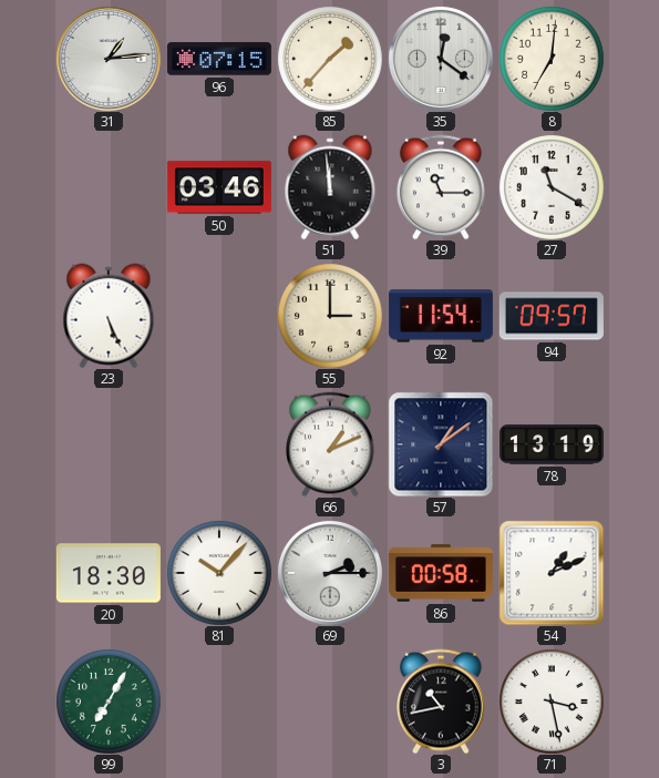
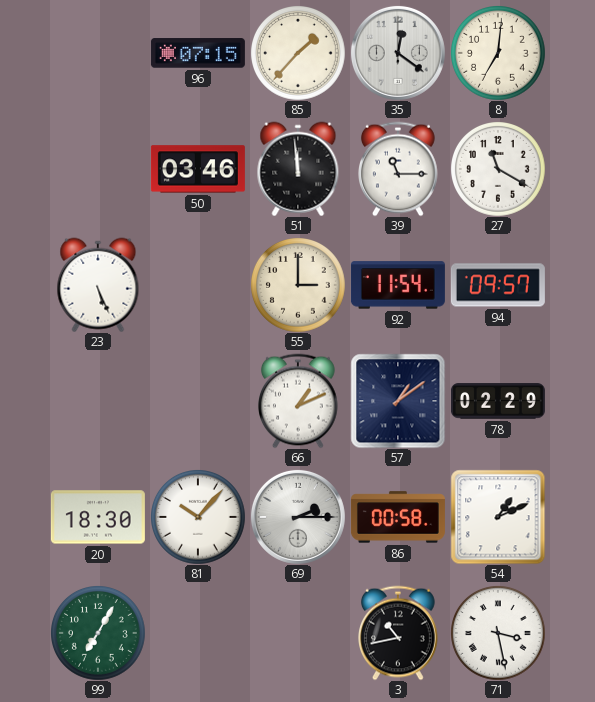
31: 1:14 -> none (109, 59)
78: 13:19 -> 02:29 (498, 401)
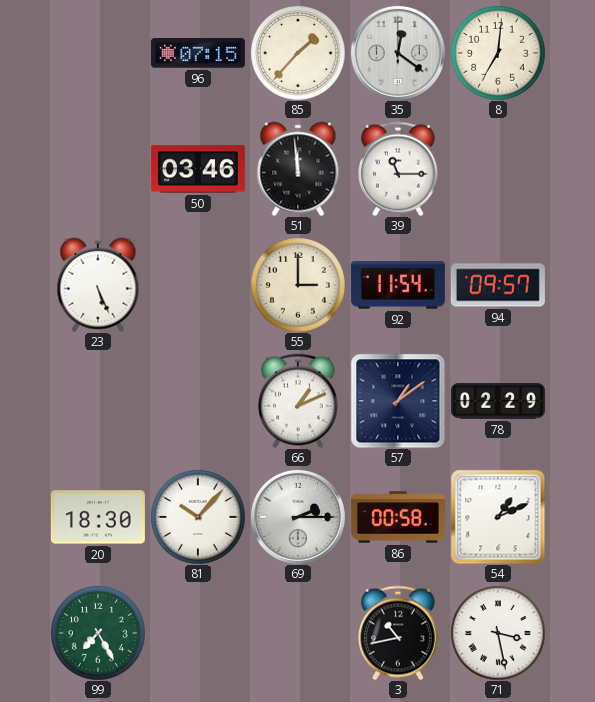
27: 11:20 -> none (498, 169)
99: 7:05 -> 7:25 (98, 633)
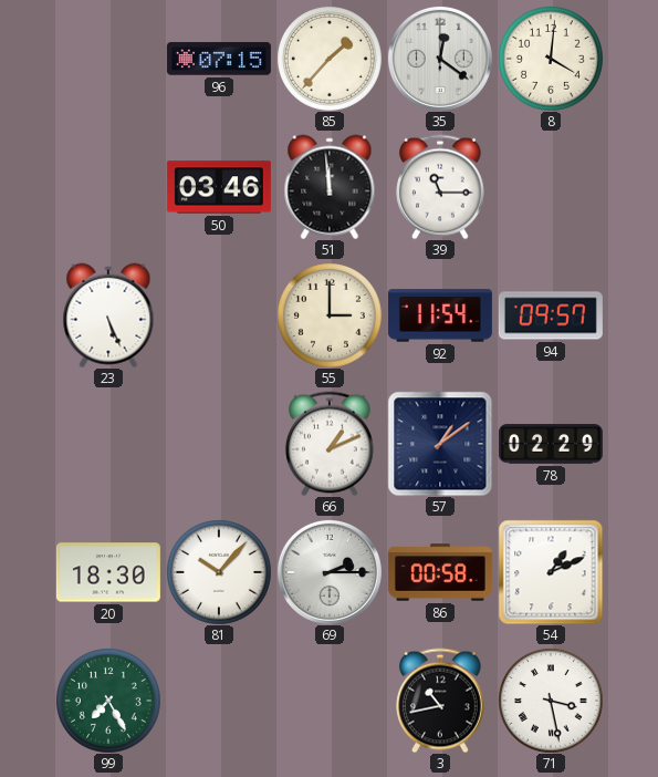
8: 7:01 -> 4:01 (551, 59)
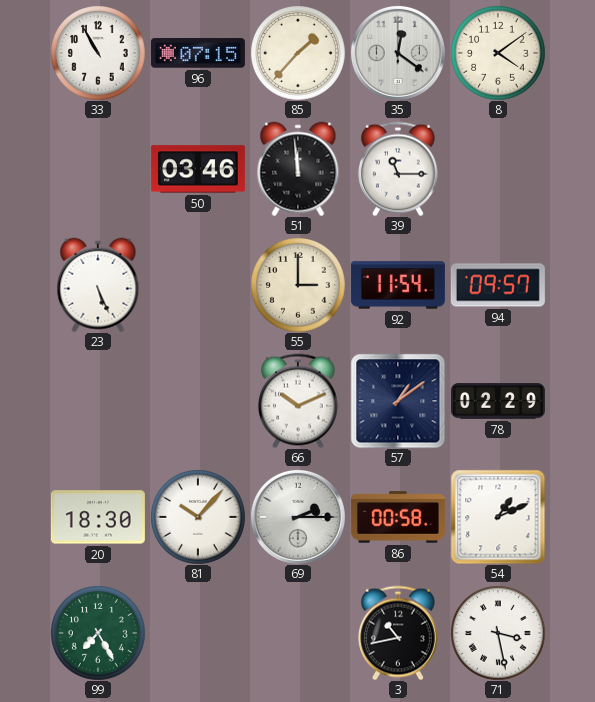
33: none -> 10:55 (98, 53)
8: 4:01 -> 4:09 (498, 53)
66: 1:11 -> 10:11 (299, 401)
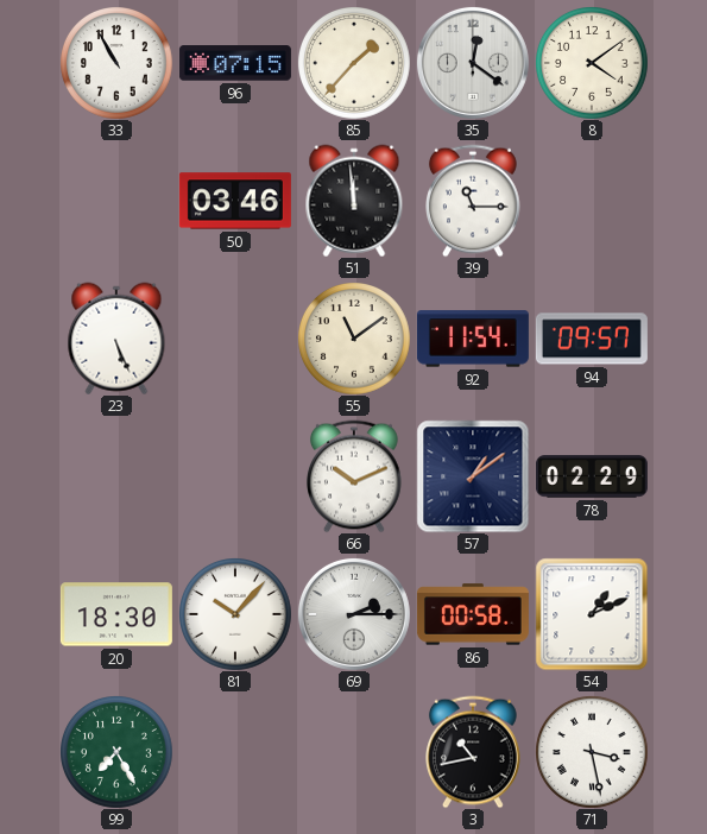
55: 3:00 -> 11:09 (354, 339)
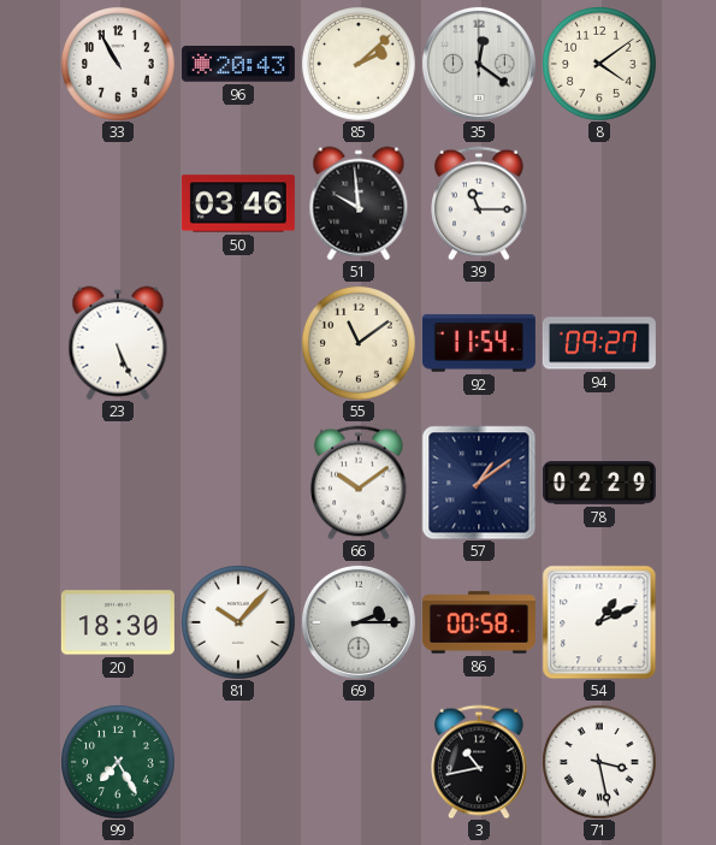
96: 07:15 -> 20:43 (238, 64)
85: 1:37 -> 2:08 (359, 64)
51: 11:59 -> 9:59 (359, 203)
94: 09:57 -> 09:27 (599, 343)
66: 10:11 -> 10:09 (360, 483)
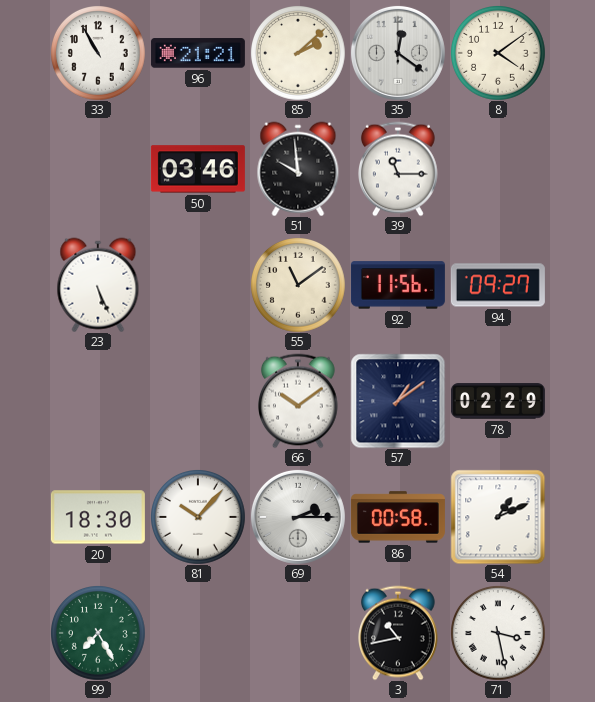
96: 20:43 -> 21:21 (198, 53)
92: 11:54 -> 11:56 (398, 285)
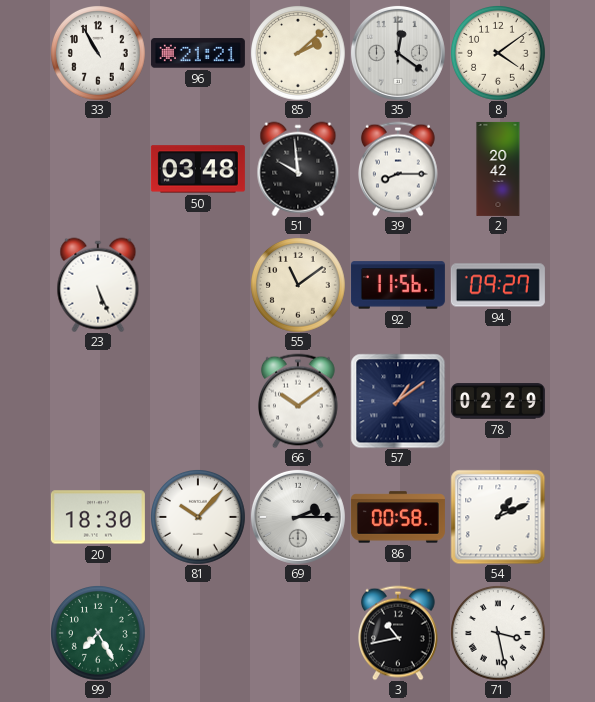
50: 03:46 -> 03:48 (198, 169)
39: 11:15 -> 8:15 (399, 169)
2: none -> 20:42 (498, 169)
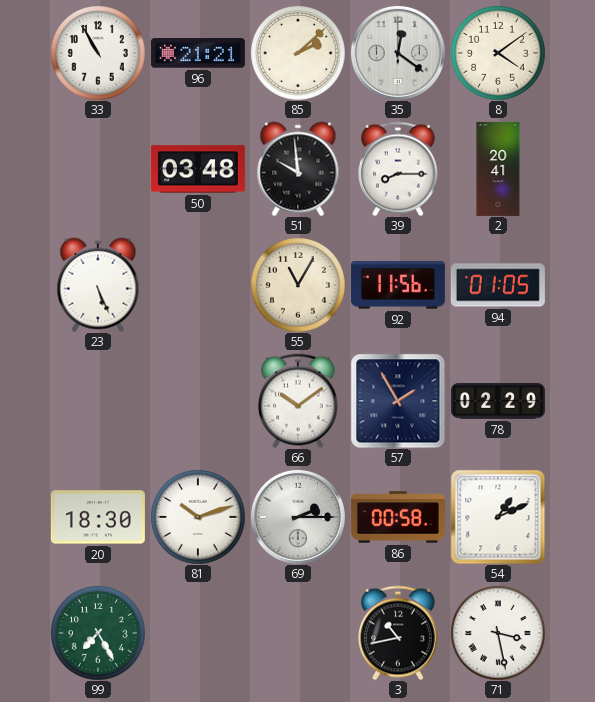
2: 20:42 -> 20:41 (498, 169)
55: 11:09 -> 11:05 (298, 285)
94: 09:27 -> 01:05 (498, 285)
57: 1:09 -> 1:55 (398, 401)
81: 10:07 -> 10:12 (198, 517)
